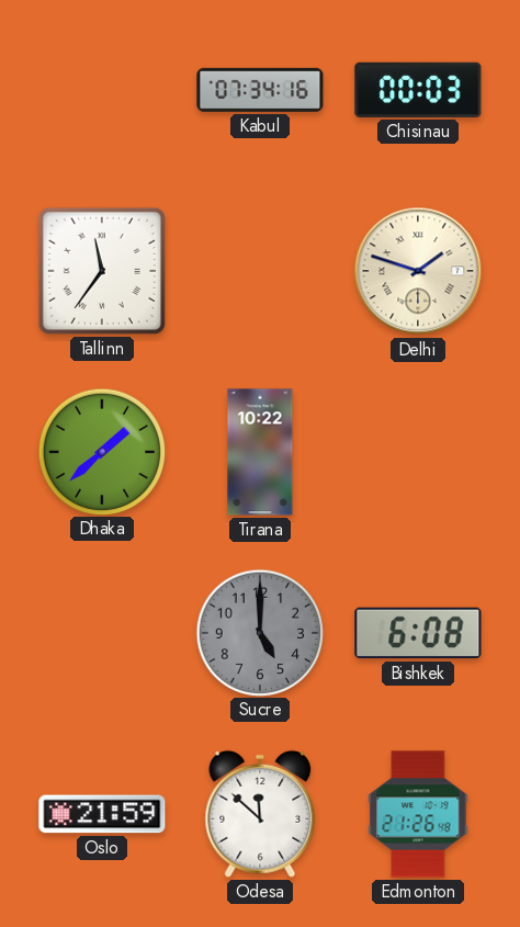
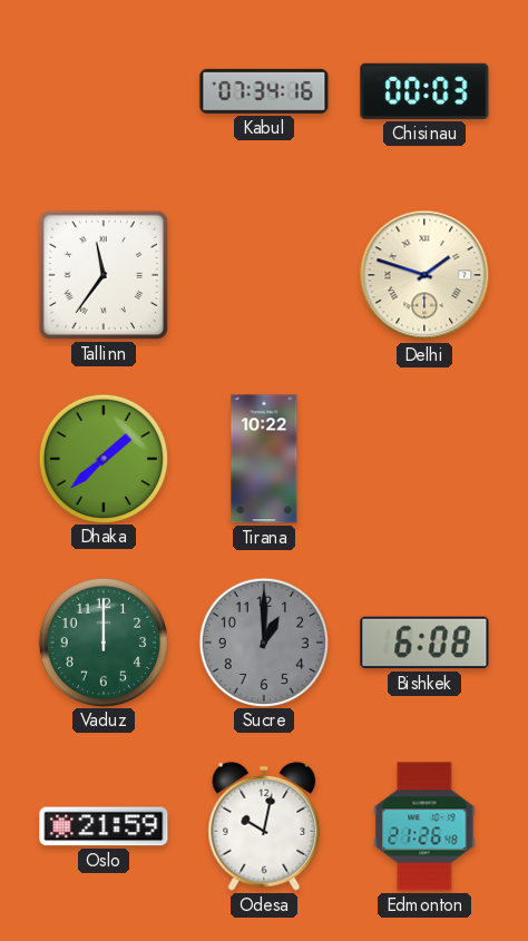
Vaduz: none -> 12:00 (102, 641)
Sucre: 5:00 -> 1:00 (263, 641)
Odesa: 11:52 -> 10:02 (264, 826)
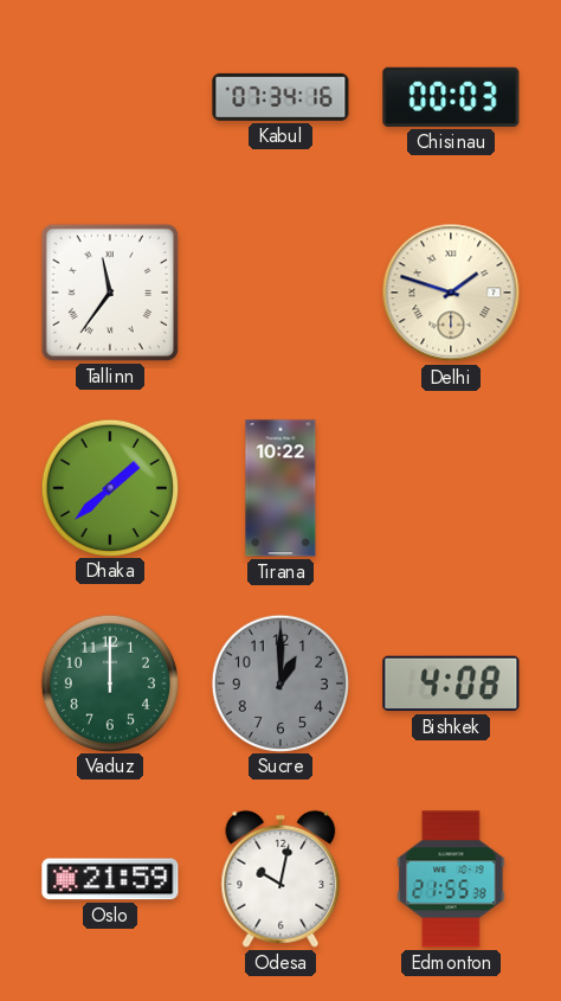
Bishkek: 6:08 -> 4:08 (451, 684)
Edmonton: 21:26 -> 21:55 (451, 879)
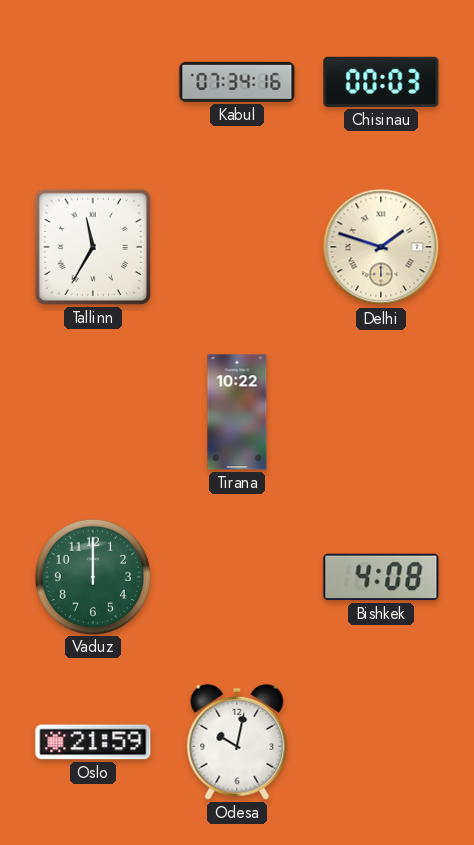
Tallinn: 11:36 -> 11:35 (93, 247)
Dhaka: 1:38 -> none (109, 487)
Sucre: 1:00 -> none (279, 682)
Edmonton: 21:55 -> none (451, 879)
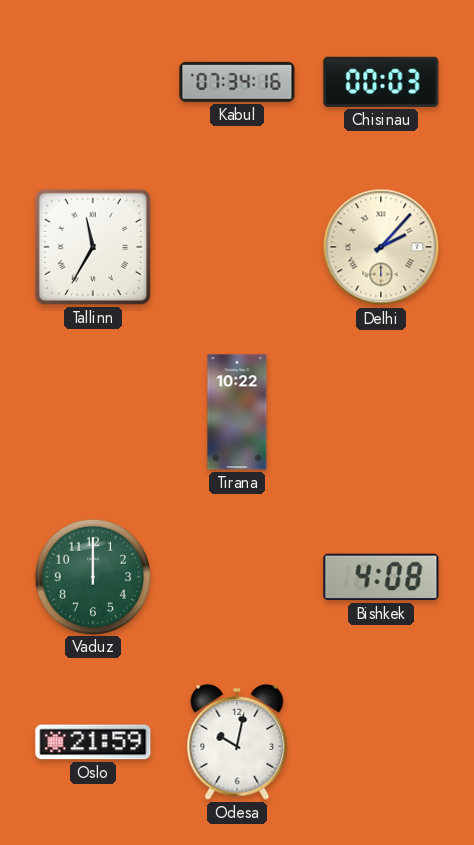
Delhi: 1:48 -> 2:07 (381, 247)
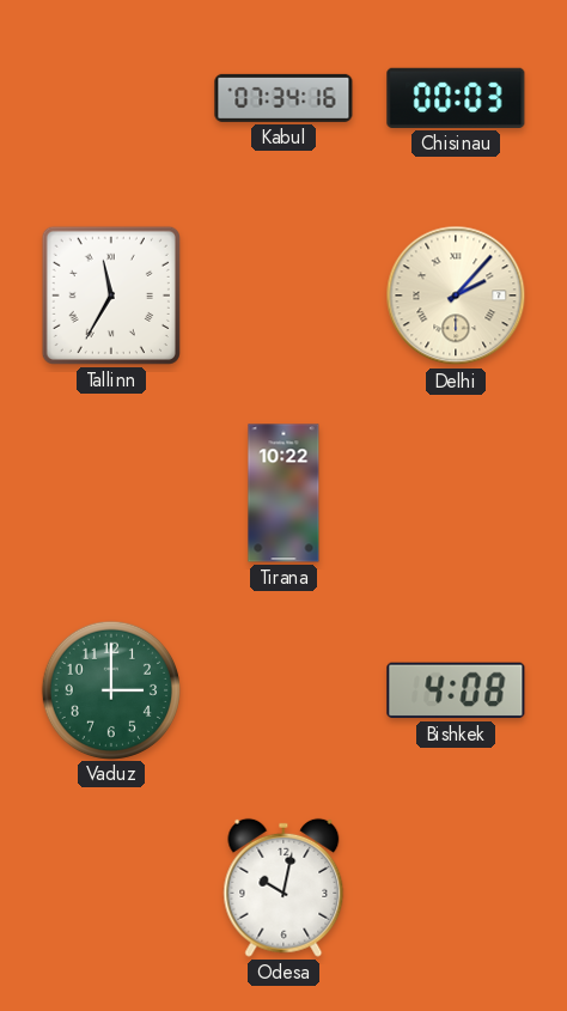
Vaduz: 12:00 -> 3:00 (110, 689)
Oslo: 21:59 -> none (93, 742)
